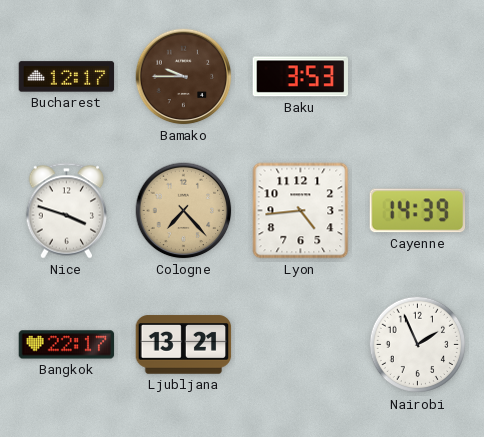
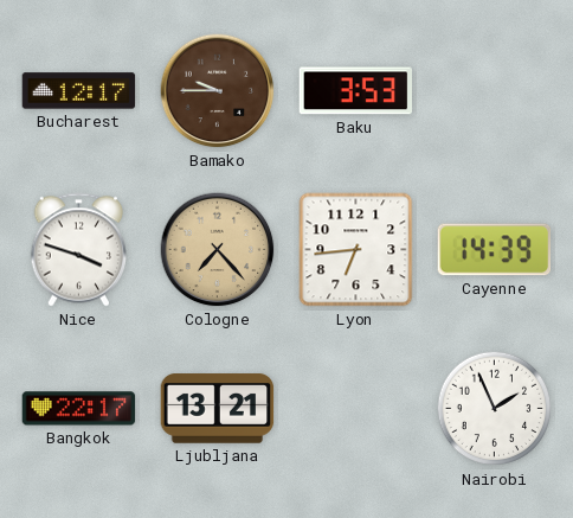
Lyon: 4:44 -> 6:44 (356, 250)
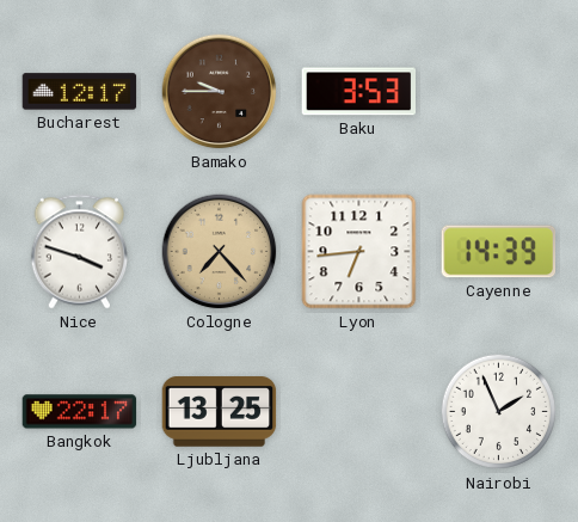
Ljubljana: 13:21 -> 13:25 (220, 412)
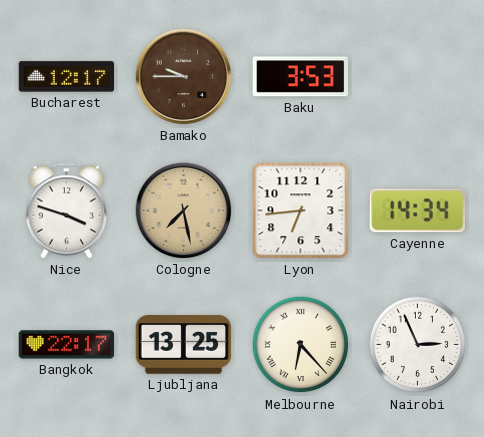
Cologne: 7:23 -> 7:28 (184, 211)
Cayenne: 14:39 -> 14:34 (418, 211)
Melbourne: none -> 6:23 (301, 345)
Nairobi: 1:56 -> 2:56 (418, 345)
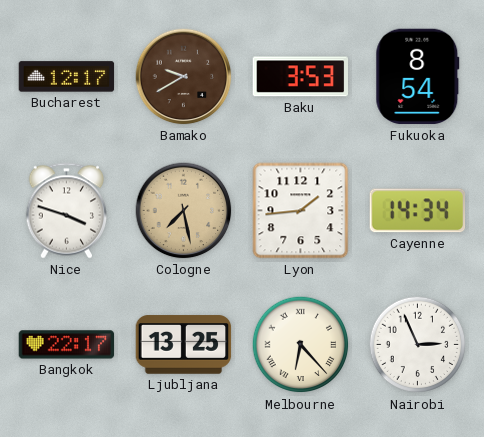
Bamako: 9:45 -> 9:40 (184, 77)
Fukuoka: none -> 8:54 (418, 77)
Lyon: 6:44 -> 1:44 (301, 211)
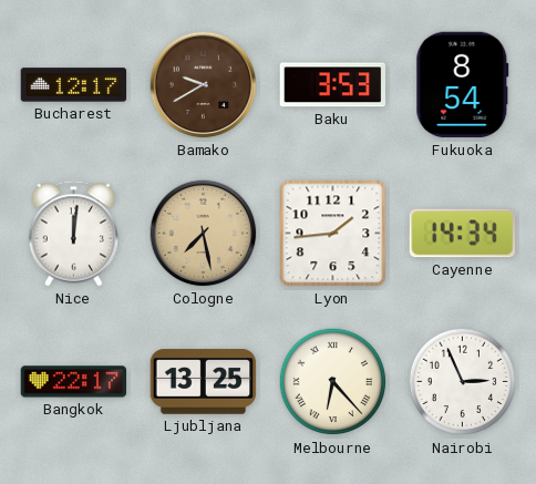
Nice: 3:48 -> 12:01 (74, 234)
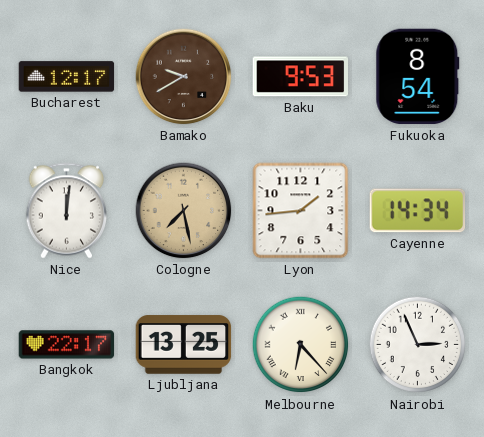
Baku: 3:53 -> 9:53 (300, 77)
